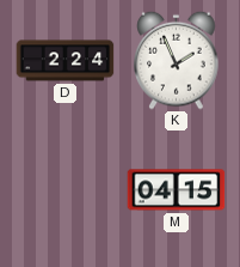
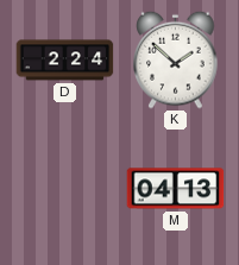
K: 1:56 -> 1:52 (176, 59)
M: 04:15 -> 04:13 (176, 189)
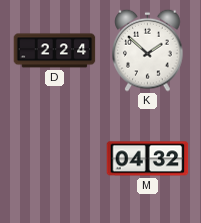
M: 04:13 -> 04:32 (148, 159)
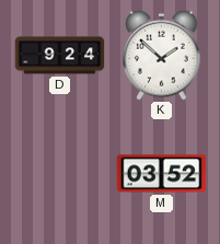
D: 2:24 -> 9:24 (60, 56)
M: 04:32 -> 03:52 (162, 174)
